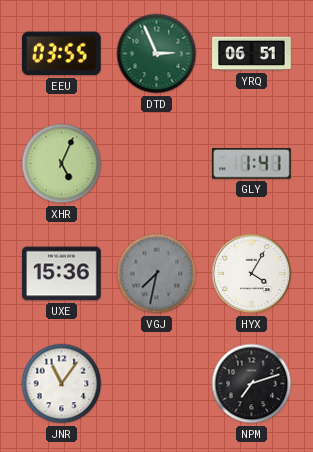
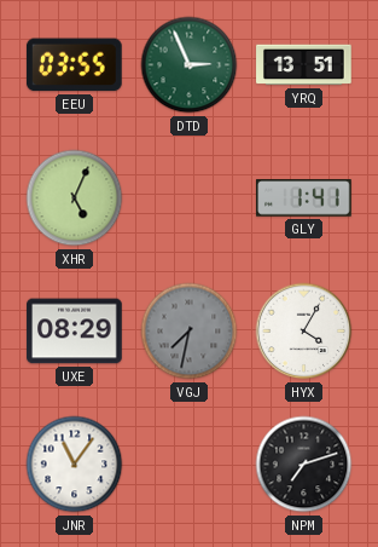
YRQ: 06:51 -> 13:51 (304, 65)
UXE: 15:36 -> 08:29 (75, 332)
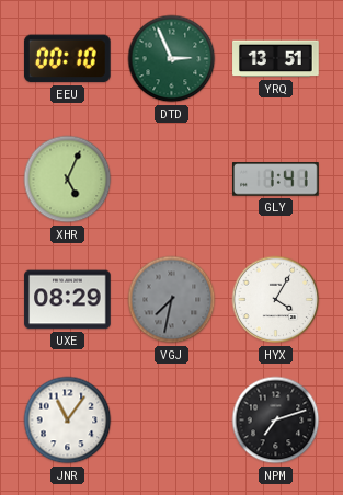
EEU: 03:55 -> 00:10 (67, 59)
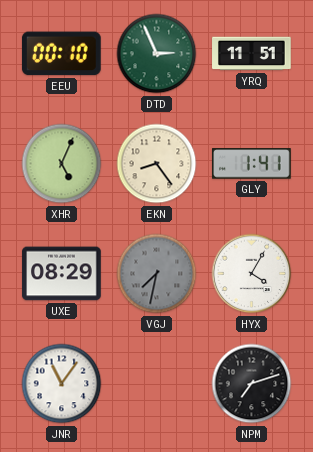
YRQ: 13:51 -> 11:51 (252, 54)
EKN: none -> 8:24 (157, 164)
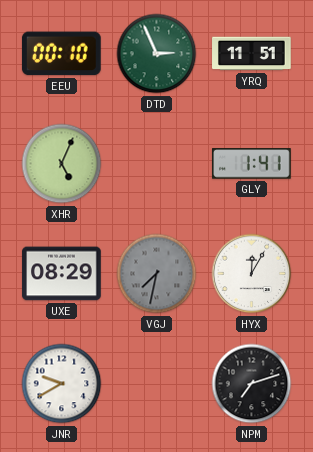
EKN: 8:24 -> none (157, 164)
HYX: 4:05 -> 12:05 (252, 274)
JNR: 11:06 -> 9:40 (62, 384)
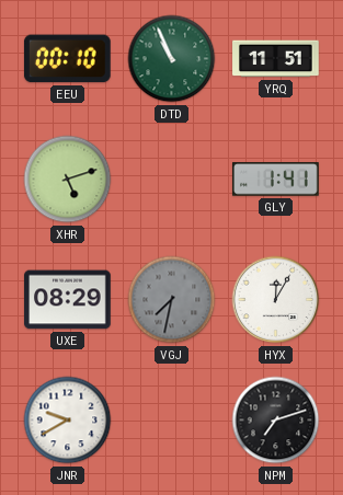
DTD: 2:56 -> 10:56 (172, 59)
XHR: 5:04 -> 5:12 (68, 180)
